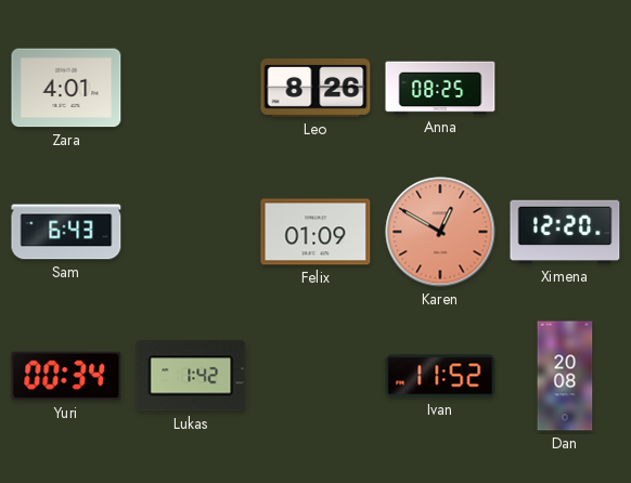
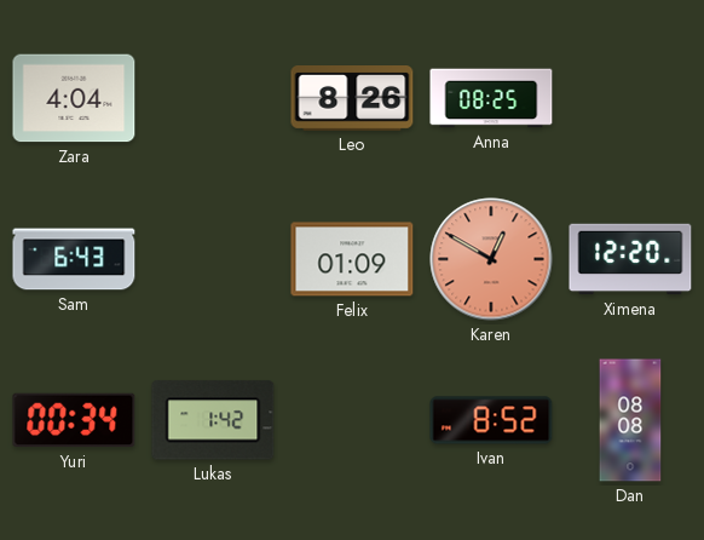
Zara: 4:01 -> 4:04 (74, 98)
Ivan: 11:52 -> 8:52 (491, 420)
Dan: 20:08 -> 08:08 (630, 420)
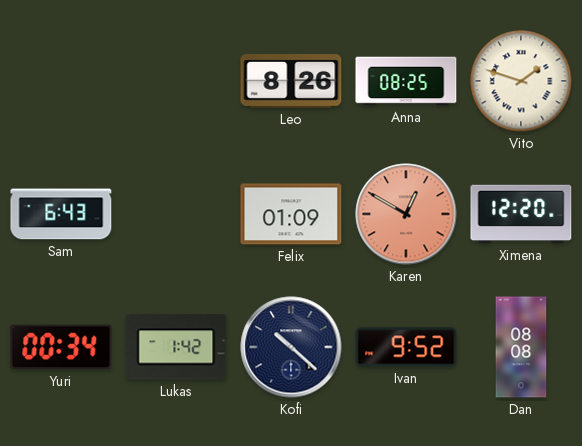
Zara: 4:04 -> none (74, 98)
Vito: none -> 1:48 (521, 81)
Kofi: none -> 10:22 (291, 347)
Ivan: 8:52 -> 9:52 (406, 347)
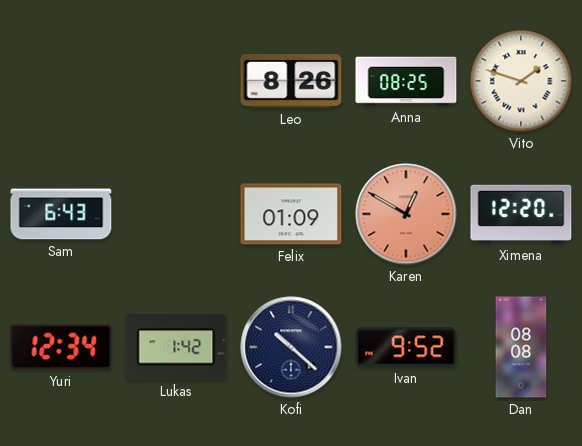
Yuri: 00:34 -> 12:34 (61, 347)
